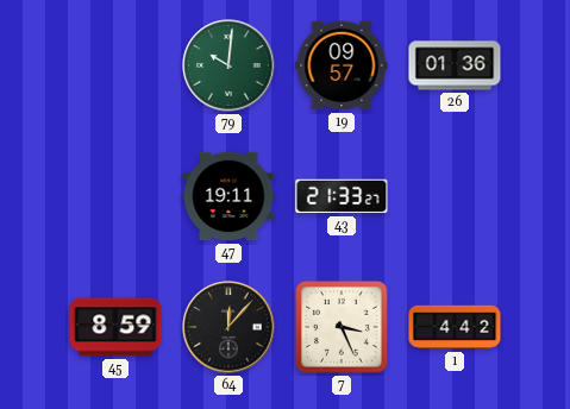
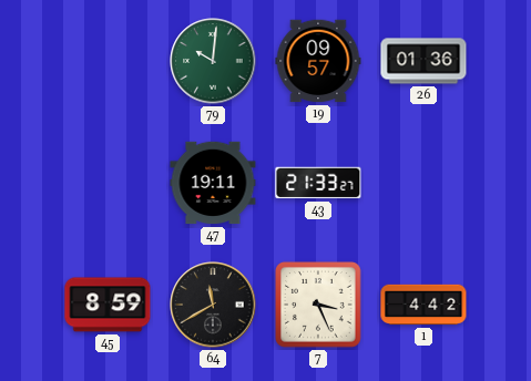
64: 12:07 -> 11:40 (213, 305)
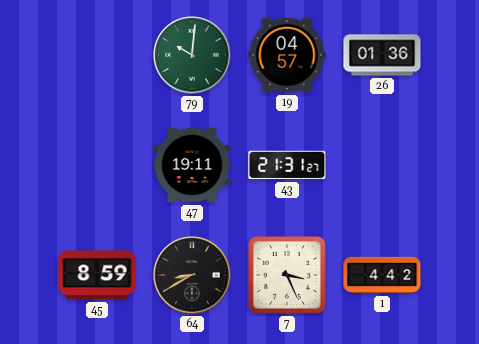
19: 09:57 -> 04:57 (287, 55)
43: 21:33 -> 21:31 (287, 165)
64: 11:40 -> 8:40 (192, 275)
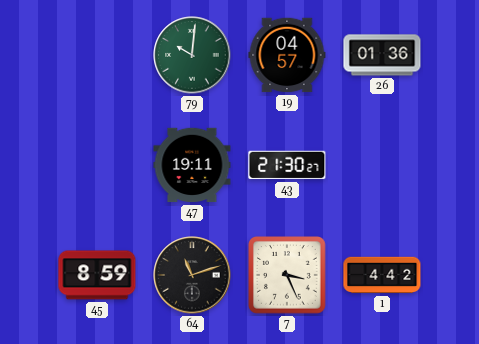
43: 21:31 -> 21:30 (287, 165)
64: 8:40 -> 11:12 (192, 275)
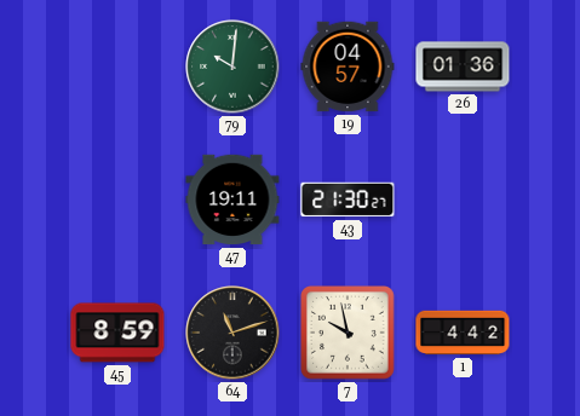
7: 3:26 -> 9:58 (348, 333)
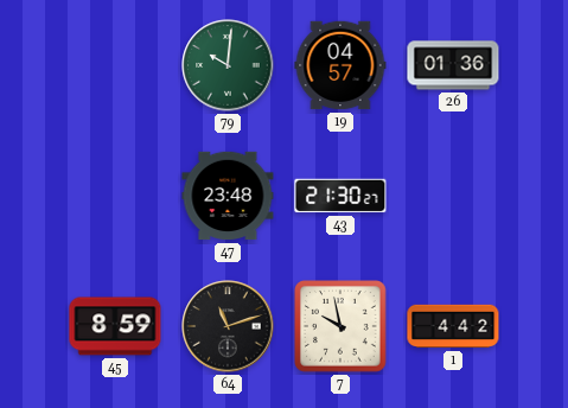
47: 19:11 -> 23:48 (228, 196)
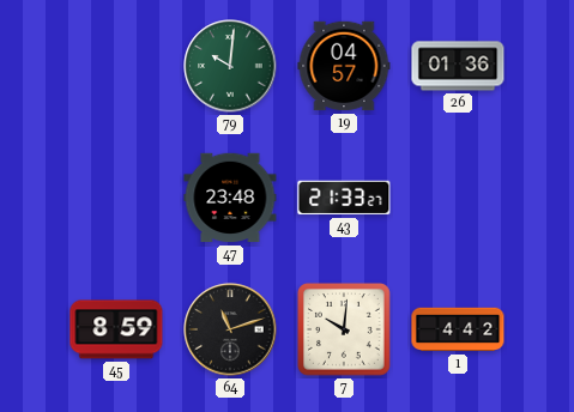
43: 21:30 -> 21:33 (344, 198)
7: 9:58 -> 10:01 (344, 329)
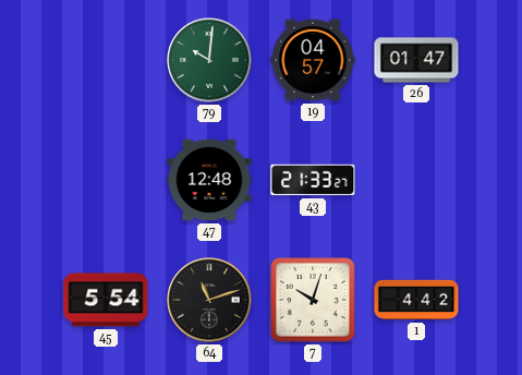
26: 01:36 -> 01:47 (416, 60)
47: 23:48 -> 12:48 (209, 180)
45: 8:59 -> 5:54 (106, 300)
7: 10:01 -> 10:03 (313, 300)
